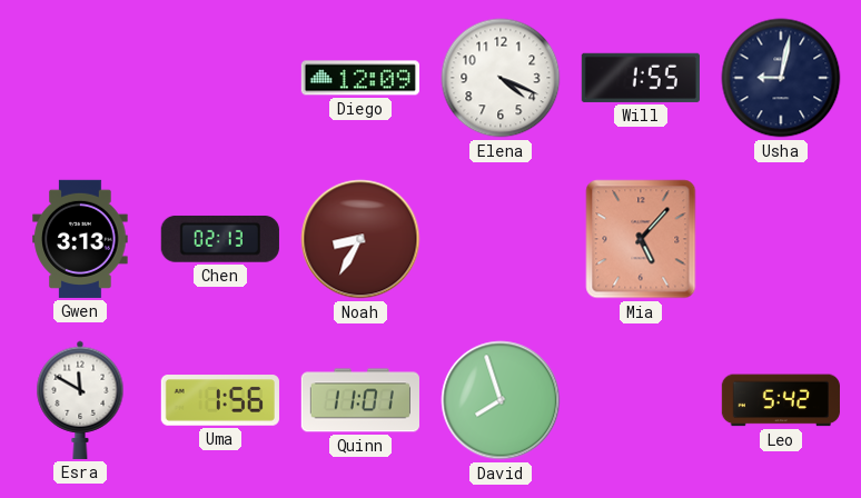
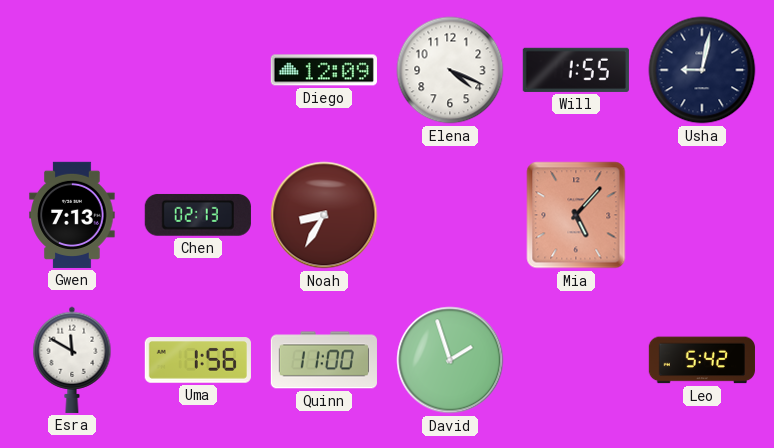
Gwen: 3:13 -> 7:13 (72, 215)
Quinn: 11:01 -> 11:00 (324, 360)
David: 7:57 -> 1:57 (450, 360)
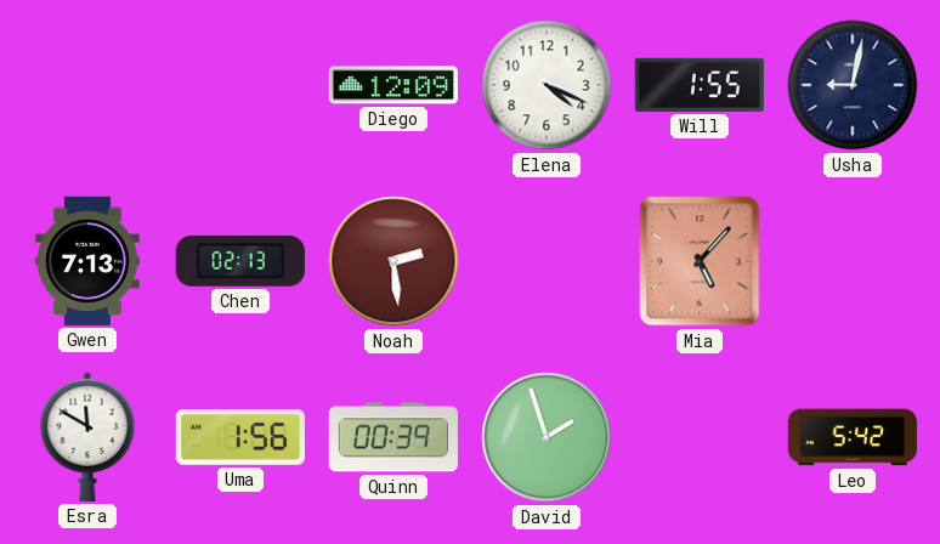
Noah: 8:35 -> 2:29 (393, 261)
Quinn: 11:00 -> 00:39 (393, 437)
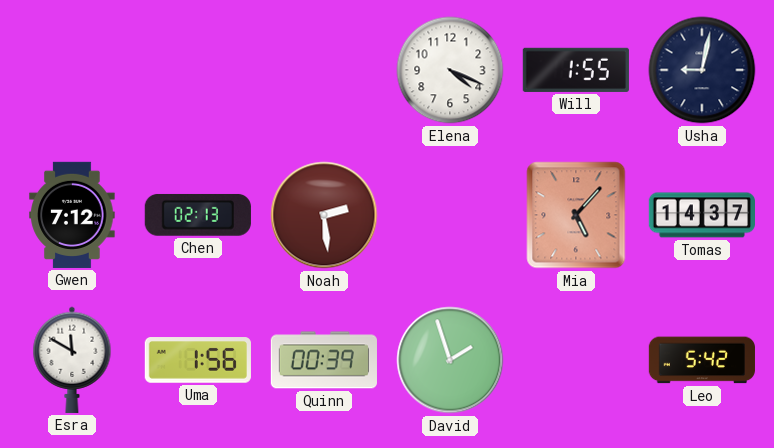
Diego: 12:09 -> none (393, 85)
Gwen: 7:13 -> 7:12 (72, 215)
Tomas: none -> 14:37 (701, 215)
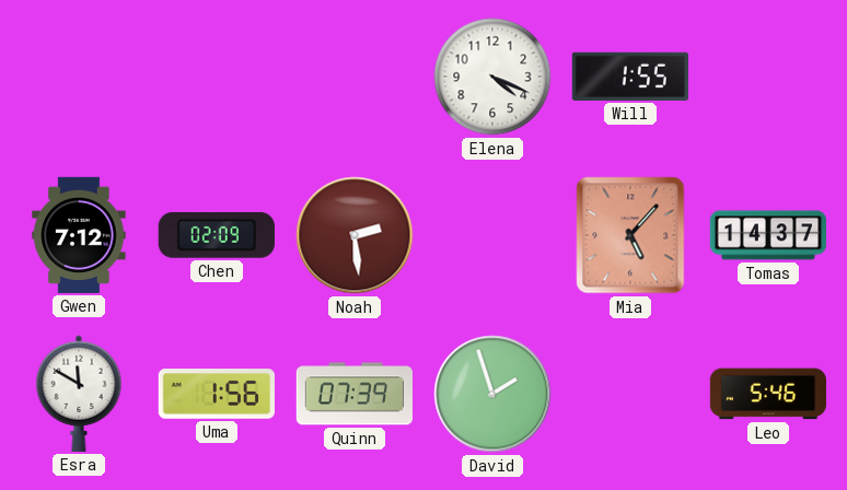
Usha: 9:02 -> none (702, 70)
Chen: 02:13 -> 02:09 (217, 235)
Quinn: 00:39 -> 07:39 (355, 394)
Leo: 5:42 -> 5:46 (768, 394)
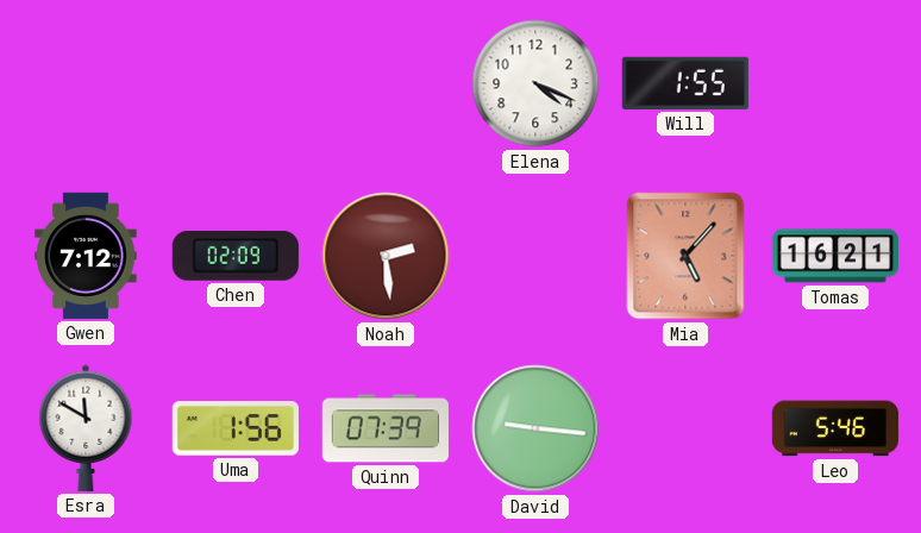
Tomas: 14:37 -> 16:21 (834, 256)
David: 1:57 -> 9:16 (535, 428)
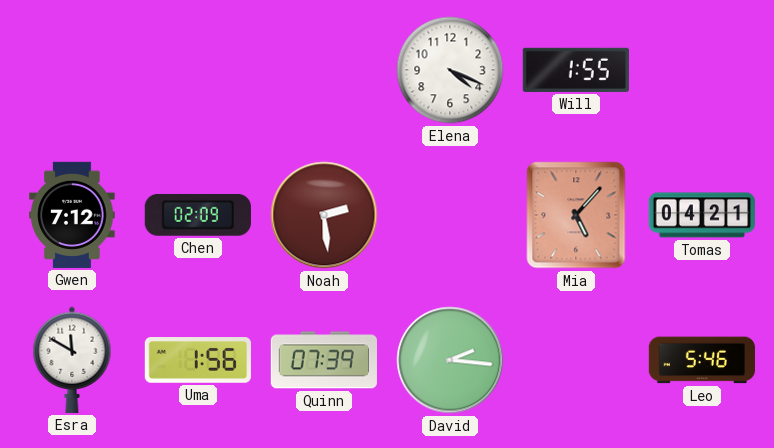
Tomas: 16:21 -> 04:21 (701, 215)
David: 9:16 -> 2:16 (450, 360)
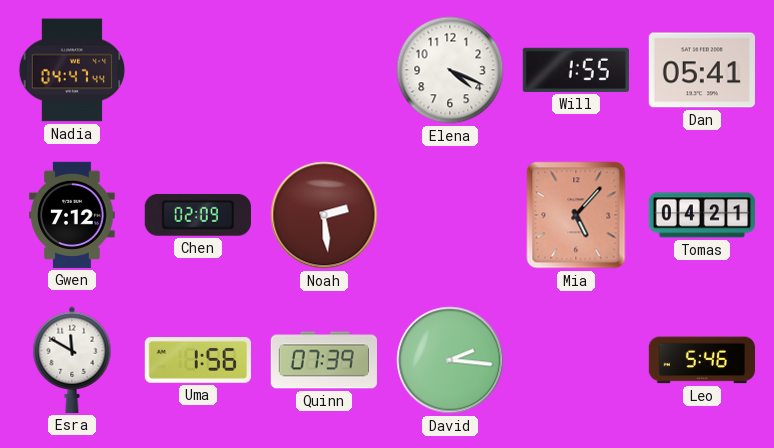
Nadia: none -> 04:47 (72, 70)
Dan: none -> 05:41 (702, 70)
